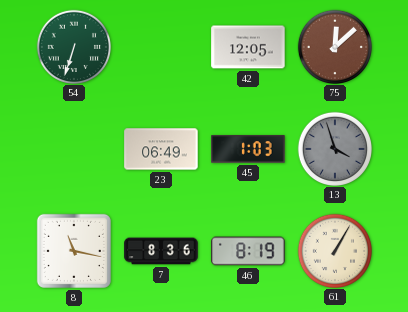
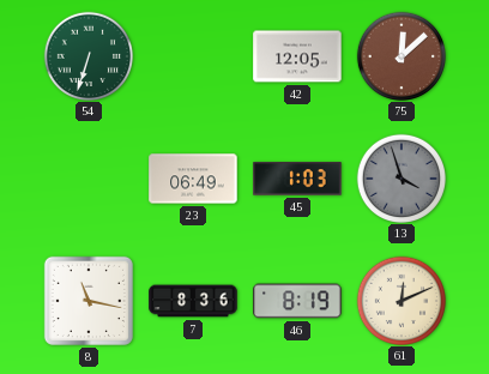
61: 1:05 -> 12:11 (400, 300)
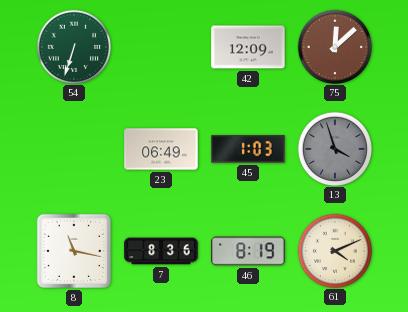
42: 12:05 -> 12:09 (248, 47)
61: 12:11 -> 4:11 (334, 250)
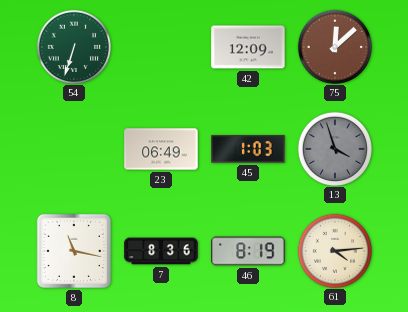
61: 4:11 -> 4:14 (334, 250)
